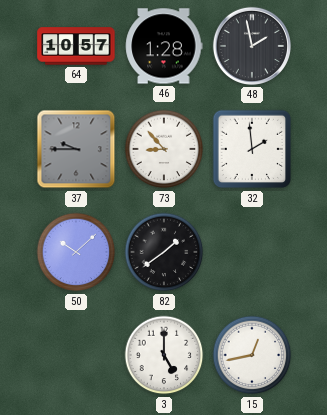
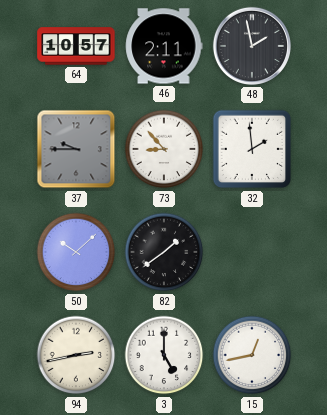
46: 1:28 -> 2:11 (164, 46)
94: none -> 2:43 (76, 355)
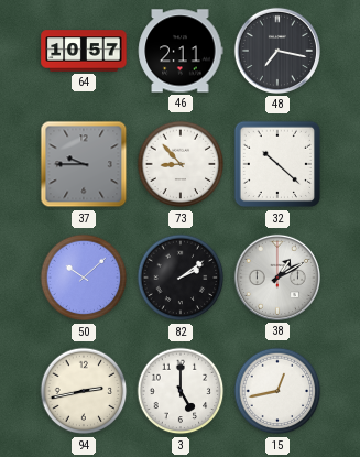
48: 1:58 -> 7:17 (277, 51)
32: 1:59 -> 10:22 (277, 164)
82: 1:39 -> 2:09 (181, 278)
38: none -> 1:10 (277, 278)
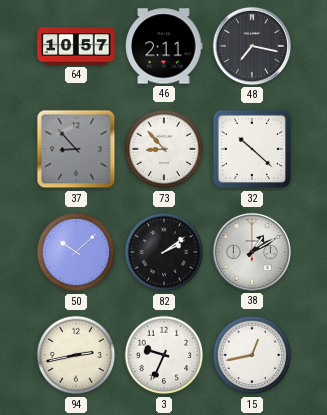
37: 9:45 -> 8:53 (76, 149)
3: 5:00 -> 9:34 (164, 355)
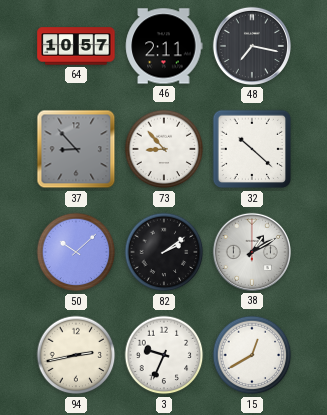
15: 12:43 -> 12:40 (252, 355)
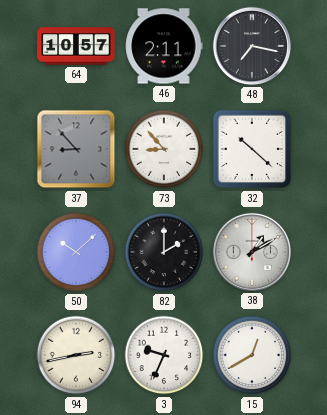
82: 2:09 -> 2:00 (164, 252)
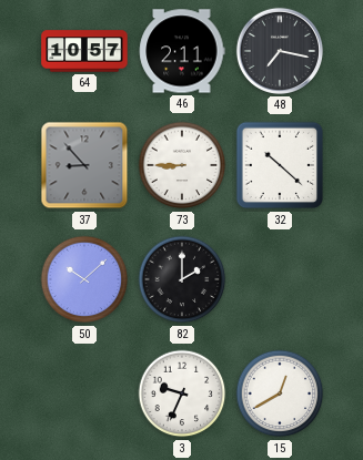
73: 8:53 -> 8:45 (182, 165)
38: 1:10 -> none (252, 252)
94: 2:43 -> none (76, 355)
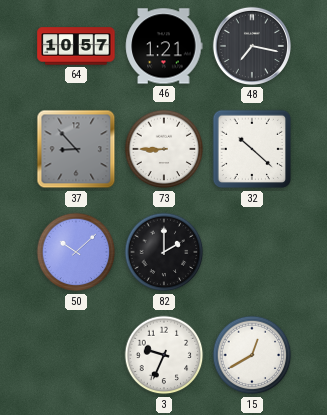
46: 2:11 -> 1:21 (164, 46)
